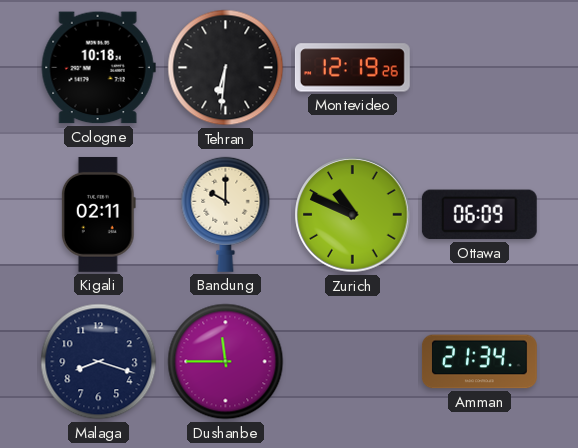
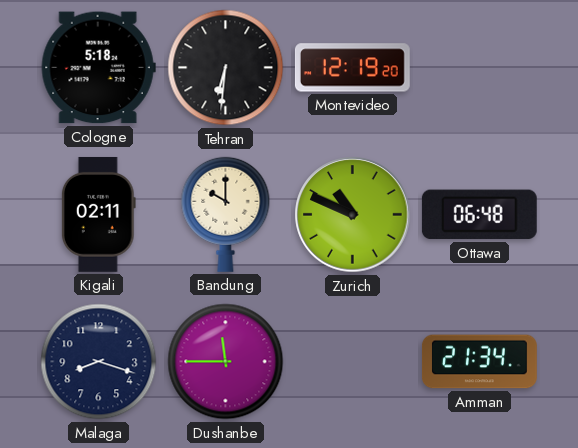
Cologne: 10:18 -> 5:18 (98, 68)
Montevideo: 12:19:26 -> 12:19:20 (352, 68)
Ottawa: 06:09 -> 06:48 (479, 215)
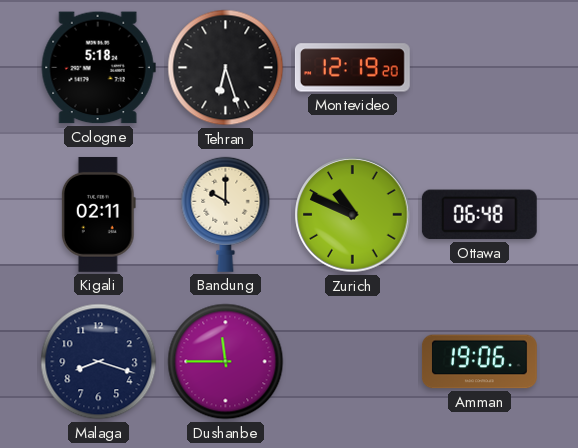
Tehran: 6:31 -> 6:27 (226, 68)
Amman: 21:34 -> 19:06 (479, 362)
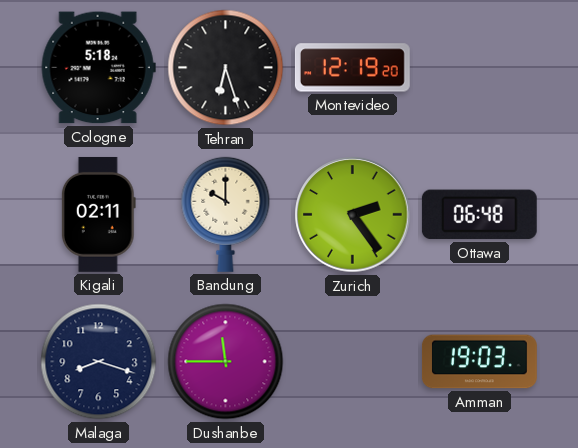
Zurich: 10:49 -> 2:24 (353, 215)
Amman: 19:06 -> 19:03 (479, 362)
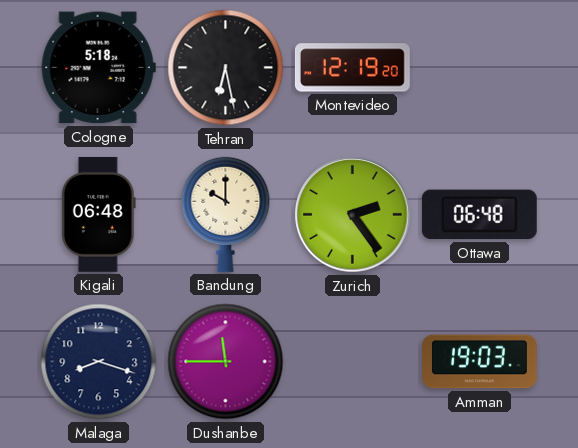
Tehran: 6:27 -> 6:28 (226, 68)
Kigali: 02:11 -> 06:48 (98, 214)
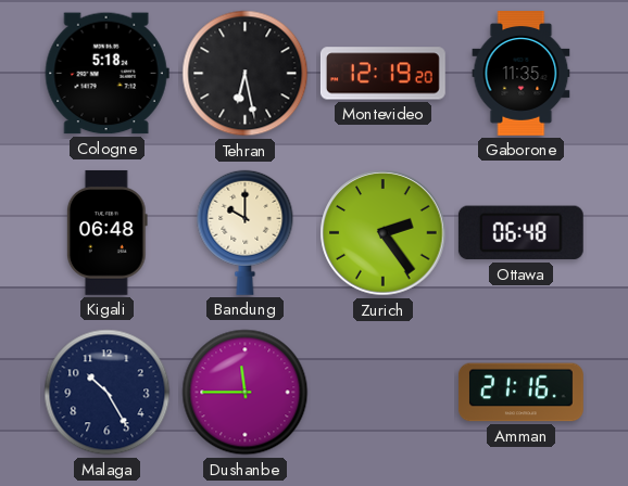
Gaborone: none -> 11:35 (522, 74)
Malaga: 8:18 -> 10:25 (108, 393)
Amman: 19:03 -> 21:16 (520, 393)
